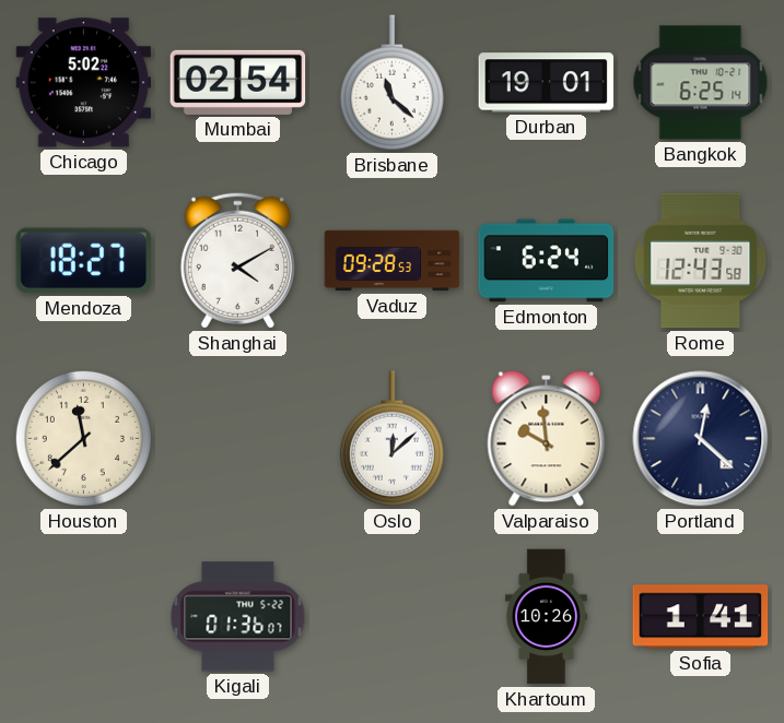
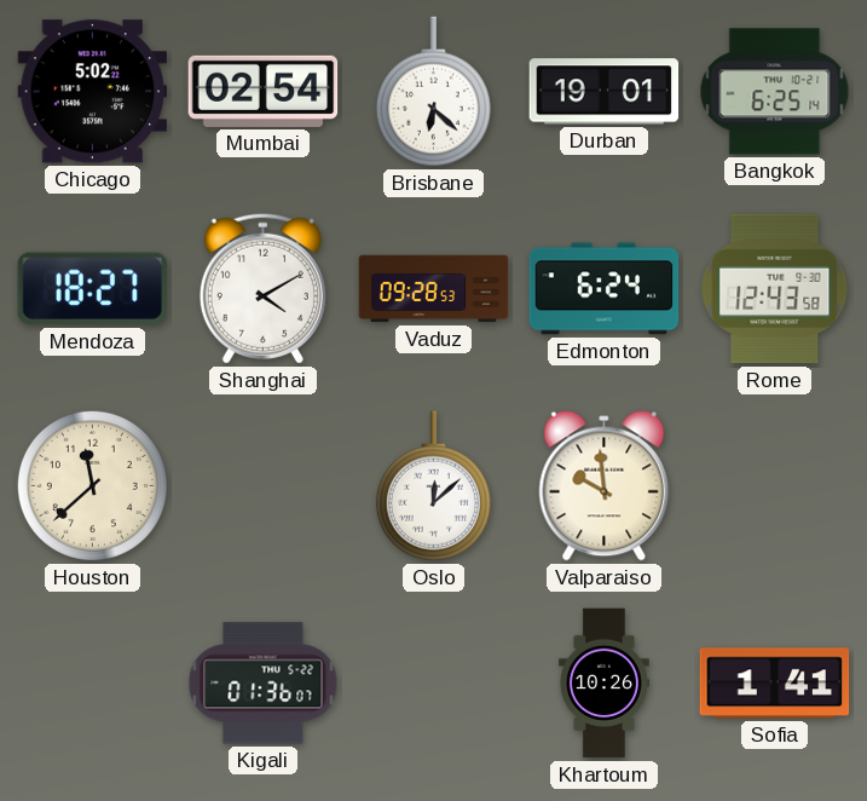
Brisbane: 11:22 -> 6:22 (433, 92)
Portland: 12:22 -> none (701, 439)
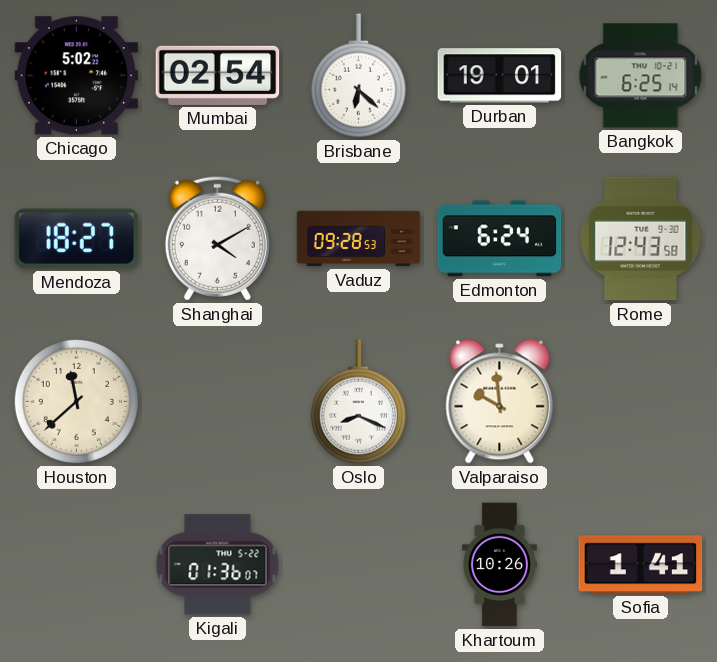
Oslo: 12:08 -> 8:19 (358, 402)
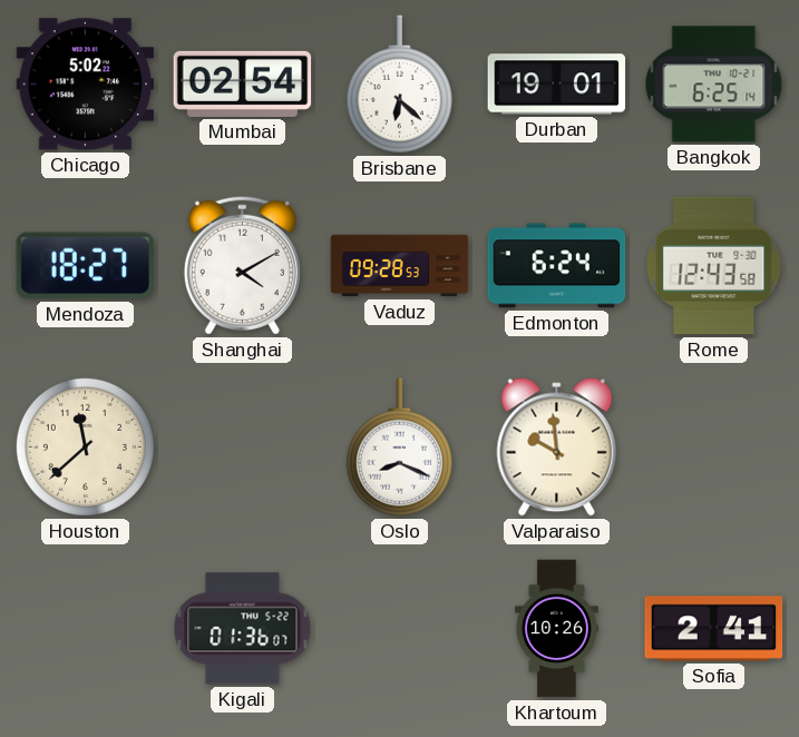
Sofia: 1:41 -> 2:41 (714, 629)
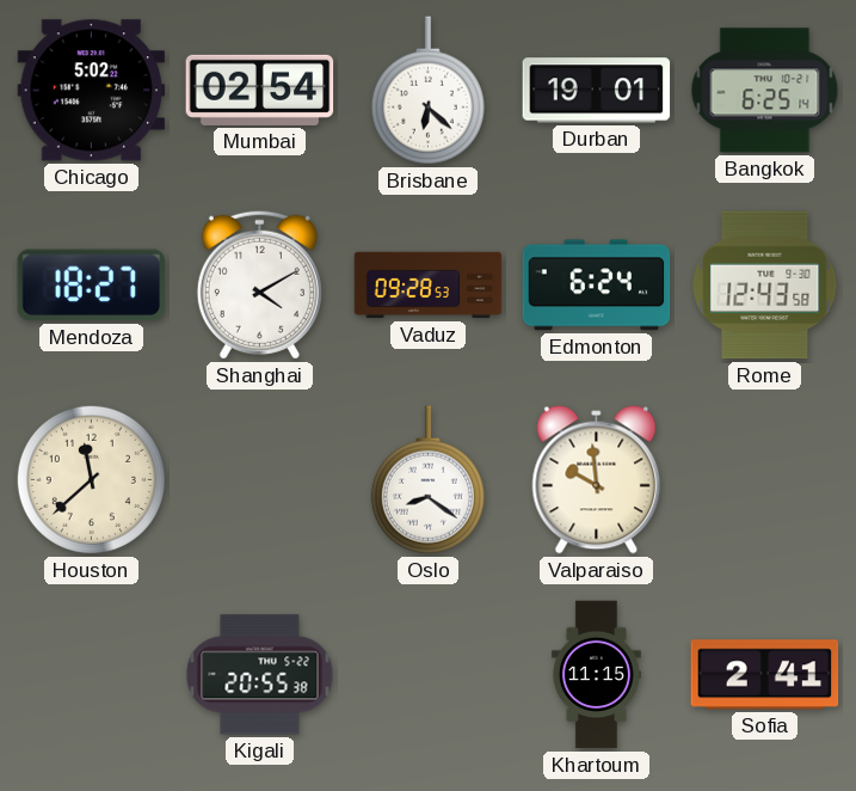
Oslo: 8:19 -> 8:21 (427, 480)
Kigali: 01:36 -> 20:55 (260, 675)
Khartoum: 10:26 -> 11:15 (596, 675)
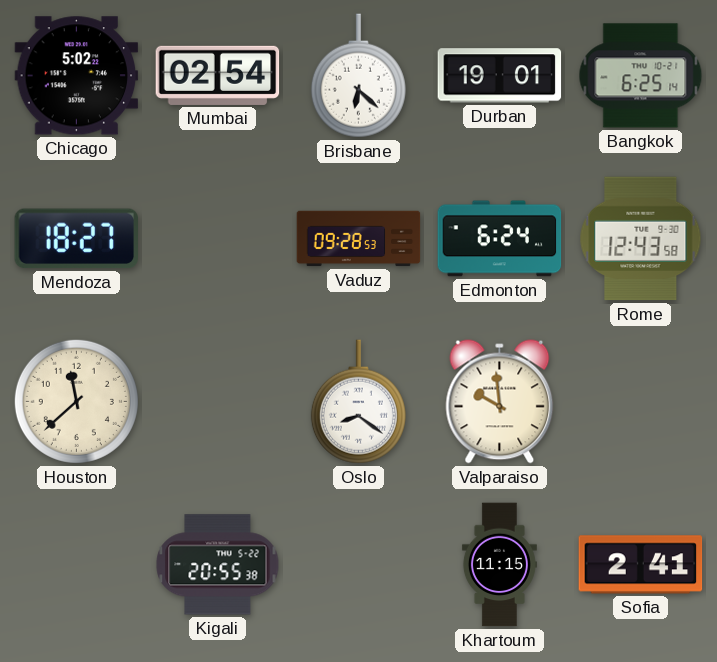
Shanghai: 4:10 -> none (259, 284)
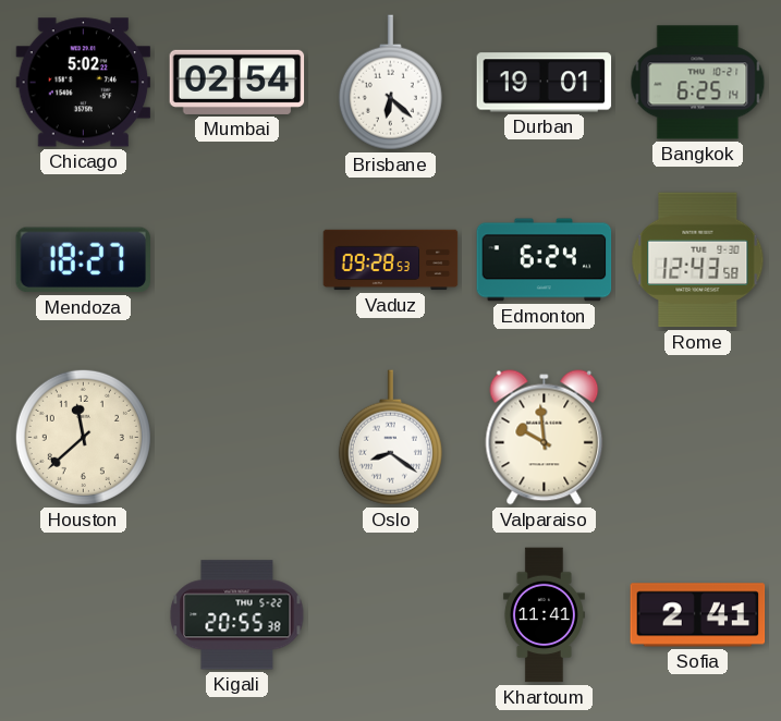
Khartoum: 11:15 -> 11:41 (544, 615)
